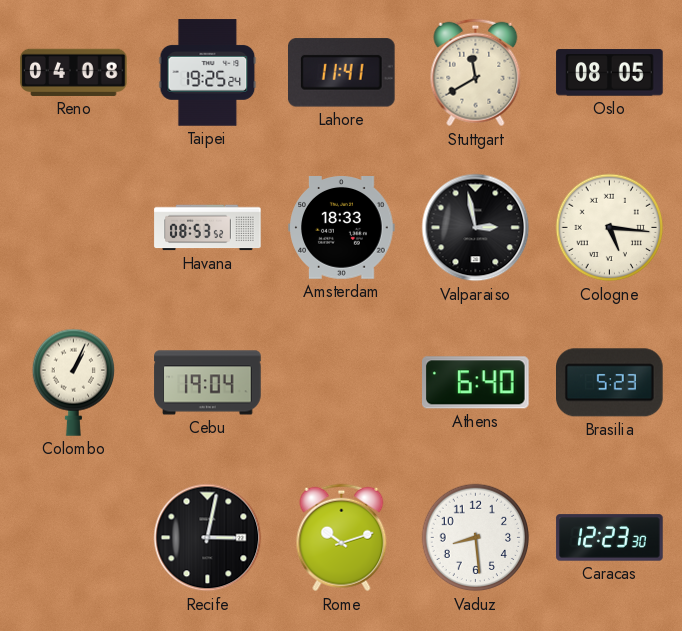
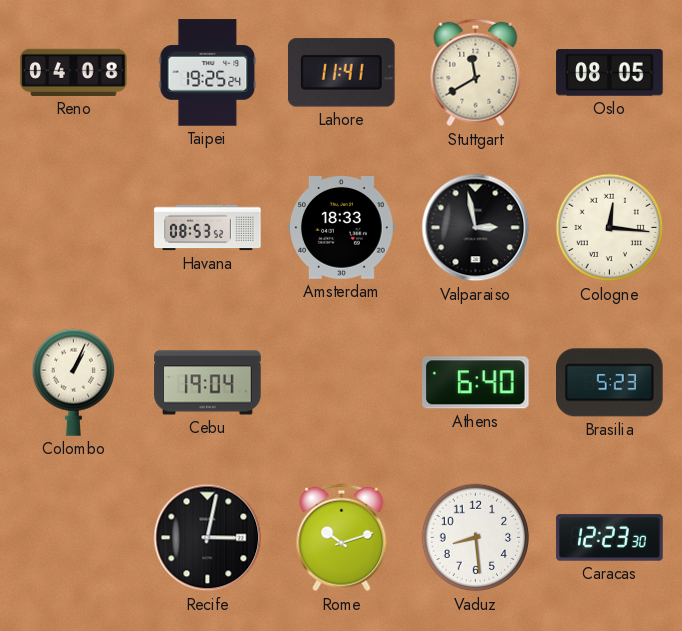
Cologne: 5:16 -> 12:16 (610, 228)
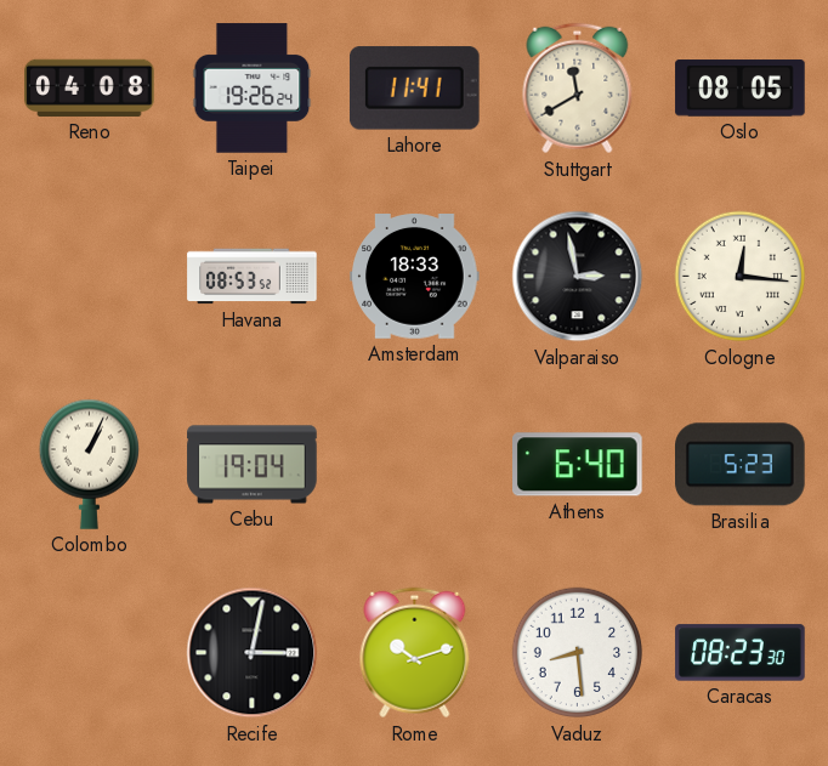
Taipei: 19:25 -> 19:26 (253, 89)
Caracas: 12:23 -> 08:23 (741, 653)
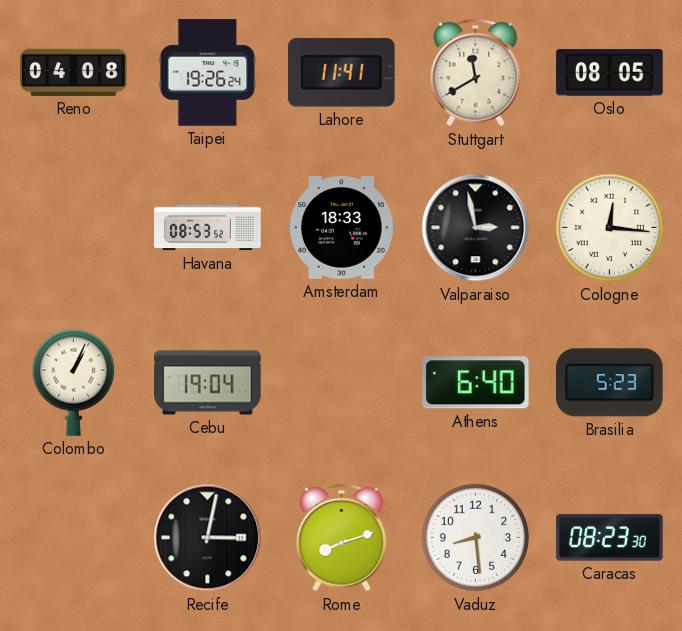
Rome: 10:12 -> 8:12 (342, 538)
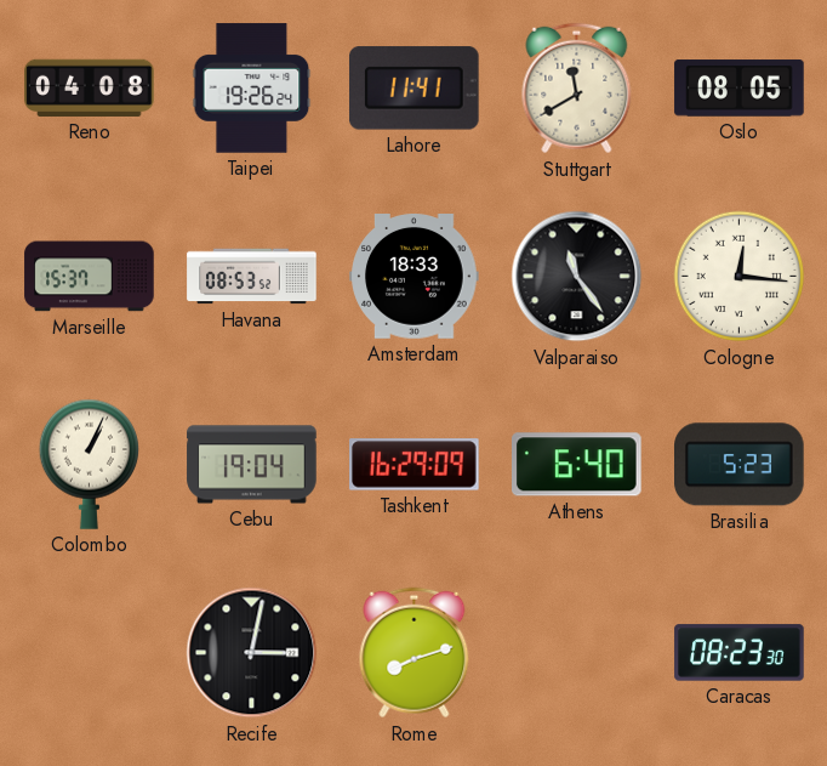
Marseille: none -> 15:37 (90, 277)
Valparaiso: 2:58 -> 11:24 (577, 277)
Tashkent: none -> 16:29 (415, 465)
Vaduz: 8:29 -> none (476, 538)
